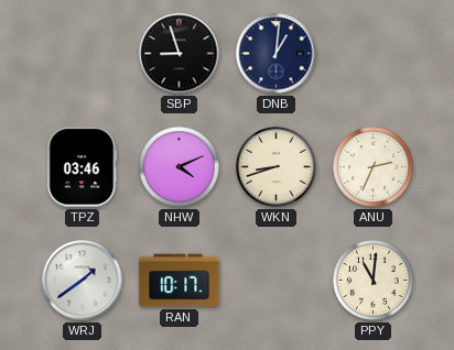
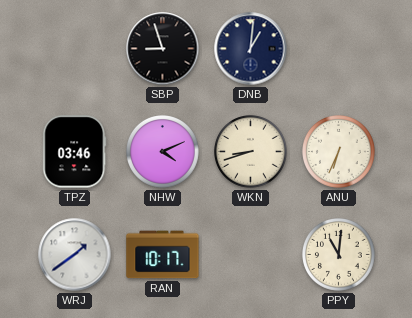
ANU: 2:34 -> 6:34 (339, 152)
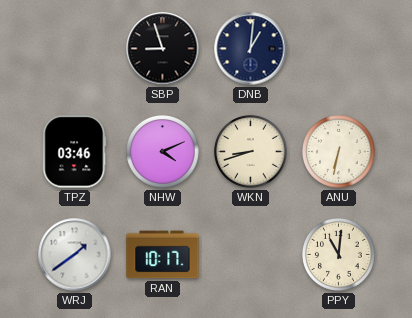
ANU: 6:34 -> 6:32 (339, 152)
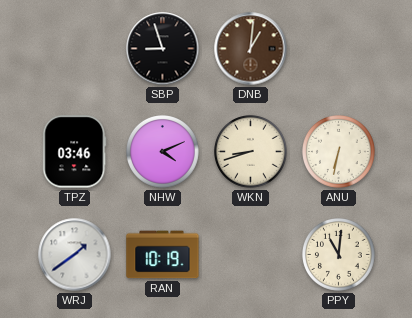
DNB dial: navy -> brown (251, 49)
RAN: 10:17 -> 10:19 (163, 255)
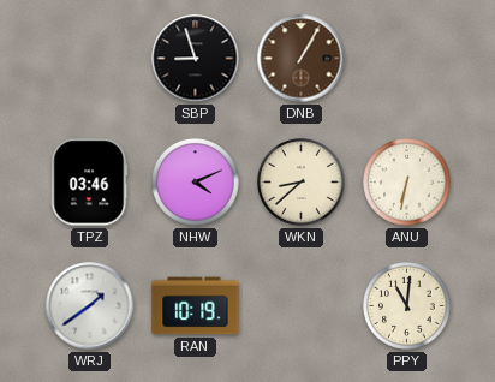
DNB: 1:01 -> 1:05 (302, 59)
WKN: 8:42 -> 8:38 (302, 183)
